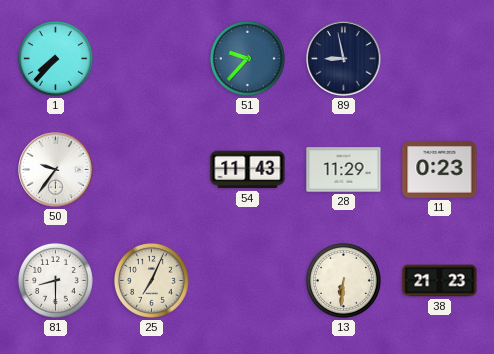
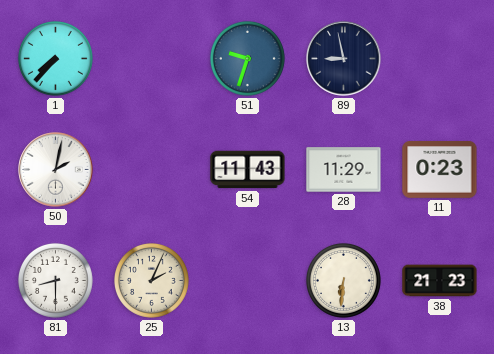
51: 9:37 -> 9:33 (247, 58)
50: 9:36 -> 2:02 (56, 170)
25: 7:04 -> 2:04 (151, 280)
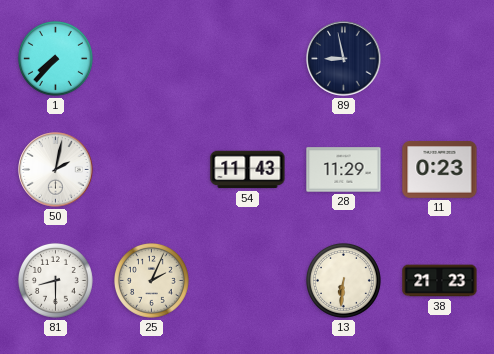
51: 9:33 -> none (247, 58)
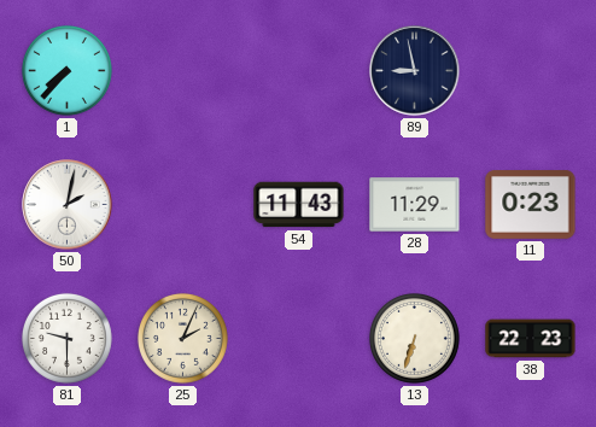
81: 8:30 -> 9:30 (66, 338)
13: 6:31 -> 6:33 (414, 338)
38: 21:23 -> 22:23 (531, 339)
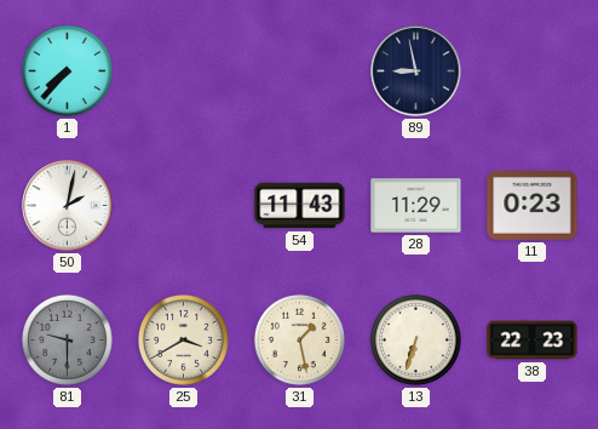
81 dial: white -> grey (67, 339)
25: 2:04 -> 3:40 (183, 339)
31: none -> 1:28 (299, 339)
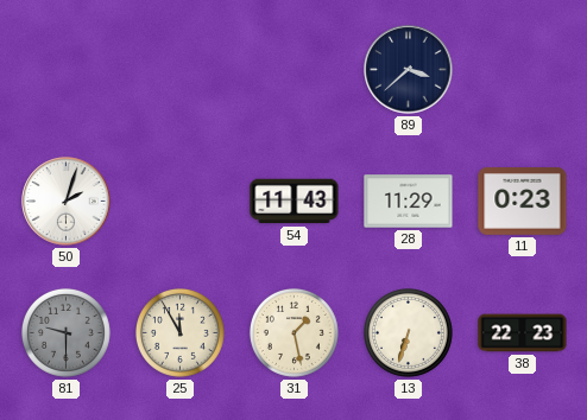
1: 7:37 -> none (67, 70)
89: 8:58 -> 3:38 (409, 70)
50: 2:02 -> 2:03 (67, 202)
25: 3:40 -> 11:55 (179, 332)
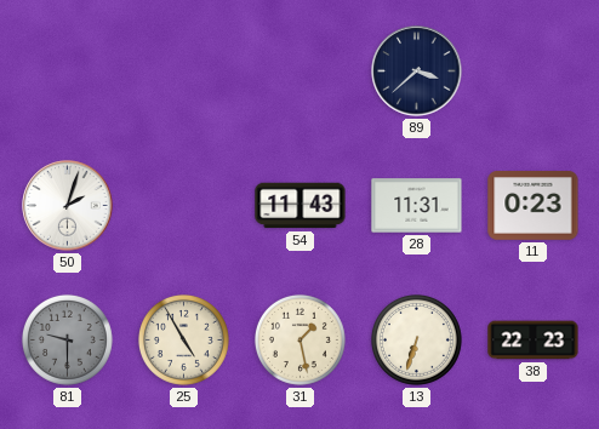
28: 11:29 -> 11:31 (417, 206)
25: 11:55 -> 4:55 (183, 339)
